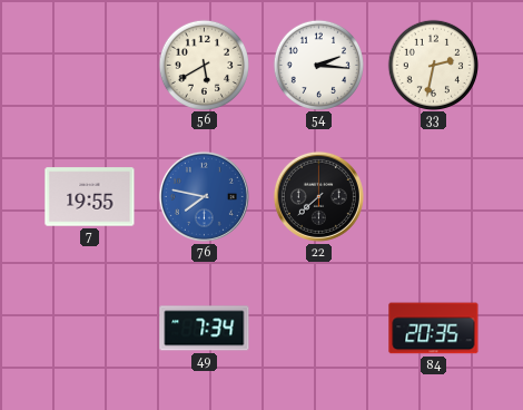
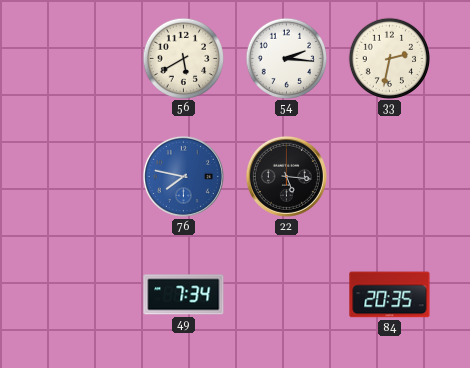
7: 19:55 -> none (90, 197)
22: 7:38 -> 5:16 (286, 176)
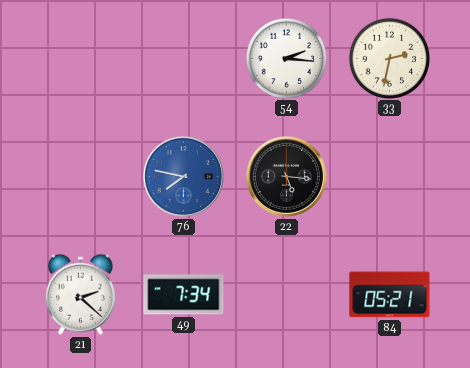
56: 5:40 -> none (183, 58)
21: none -> 2:22 (80, 294)
84: 20:35 -> 05:21 (390, 295)
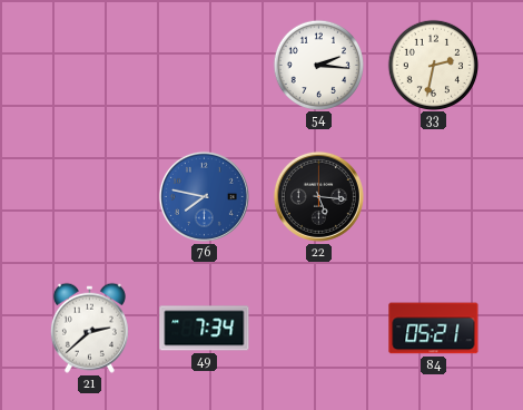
21: 2:22 -> 2:38 (89, 328)
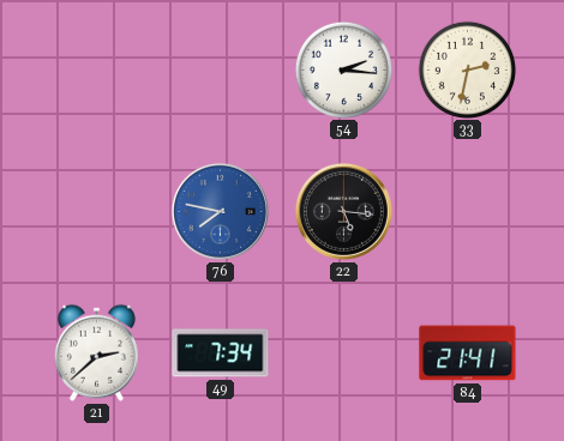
84: 05:21 -> 21:41 (468, 354)
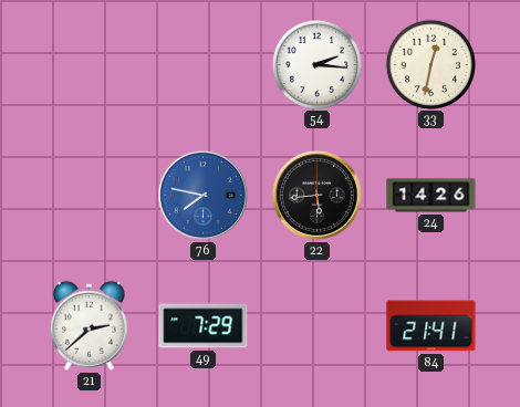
33: 2:32 -> 12:32 (430, 64)
22: 5:16 -> 5:44 (316, 195)
24: none -> 14:26 (431, 196)
49: 7:34 -> 7:29 (204, 326)
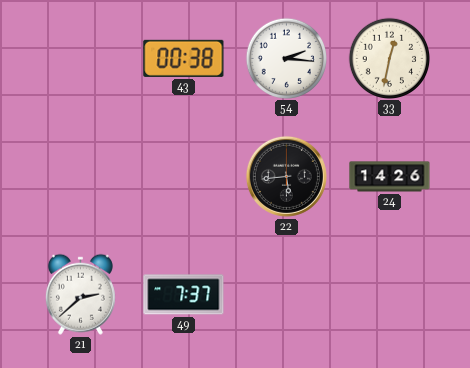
43: none -> 00:38 (184, 58)
76: 7:47 -> none (202, 195)
49: 7:29 -> 7:37 (184, 295)
84: 21:41 -> none (431, 326)
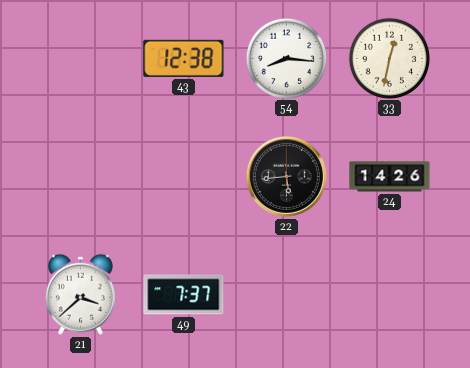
43: 00:38 -> 12:38 (184, 58)
54: 2:16 -> 8:16 (286, 58)
21: 2:38 -> 3:38 (80, 294)
